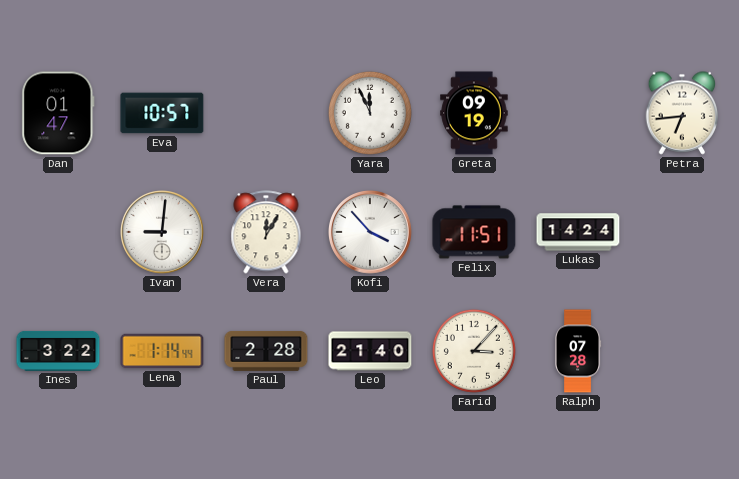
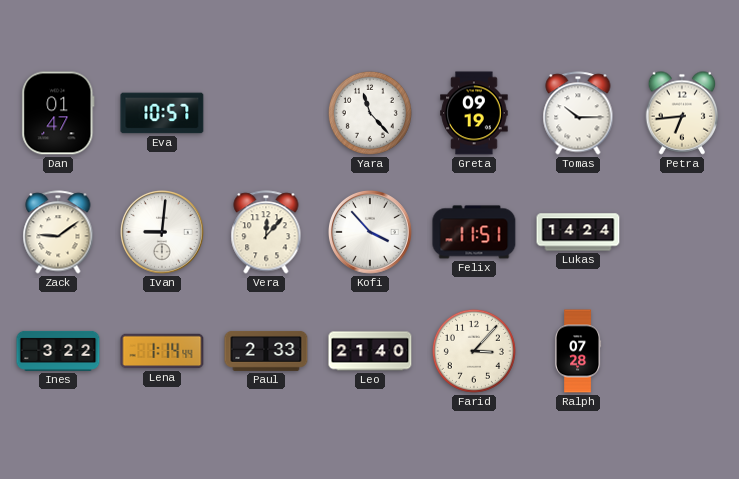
Yara: 11:56 -> 11:23 (370, 113)
Tomas: none -> 10:15 (578, 113)
Zack: none -> 9:09 (58, 232)
Vera: 12:05 -> 12:07 (266, 232)
Paul: 2:28 -> 2:33 (266, 351)
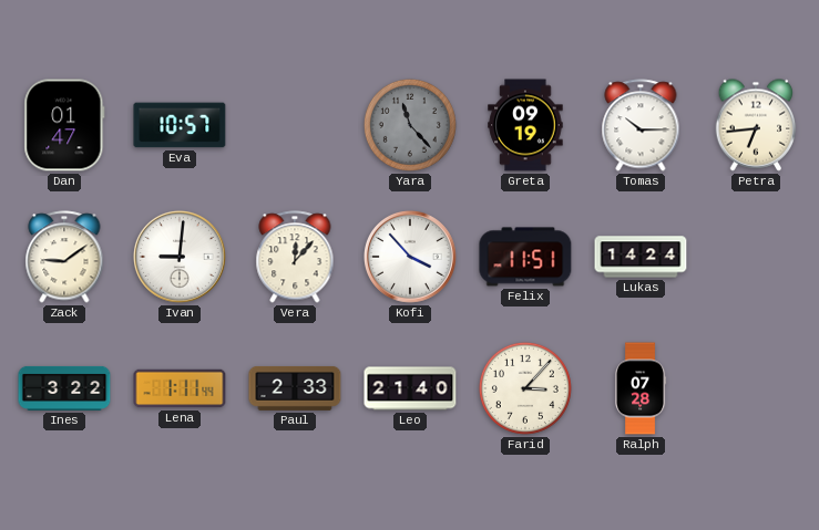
Yara dial: white -> grey (410, 125)
Lena: 1:14 -> 1:11 (180, 388)
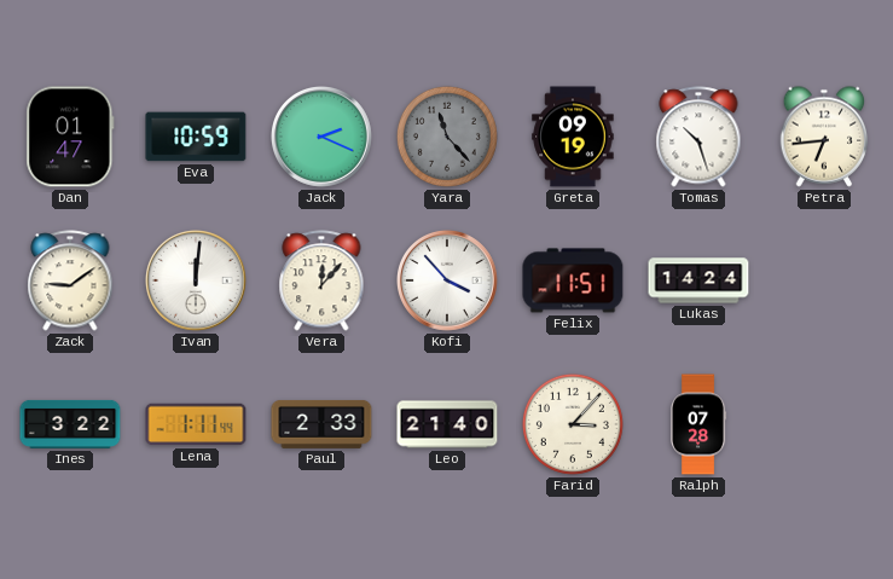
Eva: 10:57 -> 10:59 (196, 137)
Jack: none -> 2:19 (323, 138)
Tomas: 10:15 -> 10:27 (698, 137)
Ivan: 9:01 -> 12:01 (197, 282)
